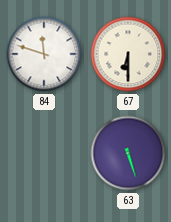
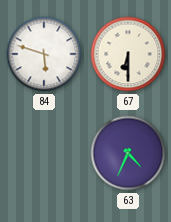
84: 11:48 -> 5:48 (44, 54)
63: 5:27 -> 4:34 (128, 153)
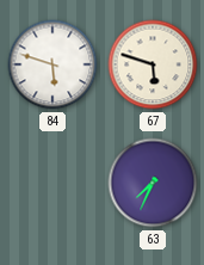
67: 6:30 -> 5:48 (153, 64)
63: 4:34 -> 7:34 (153, 183)
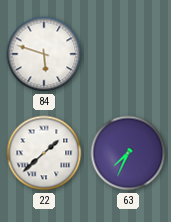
67: 5:48 -> none (153, 64)
22: none -> 1:38 (44, 153)
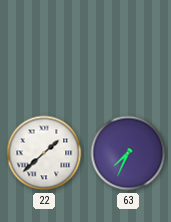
84: 5:48 -> none (44, 54)
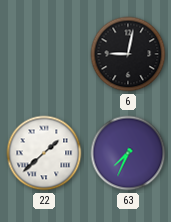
6: none -> 9:02 (128, 54)
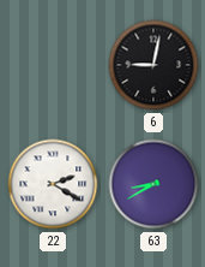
22: 1:38 -> 2:20 (53, 184)
63: 7:34 -> 8:40 (153, 184)
